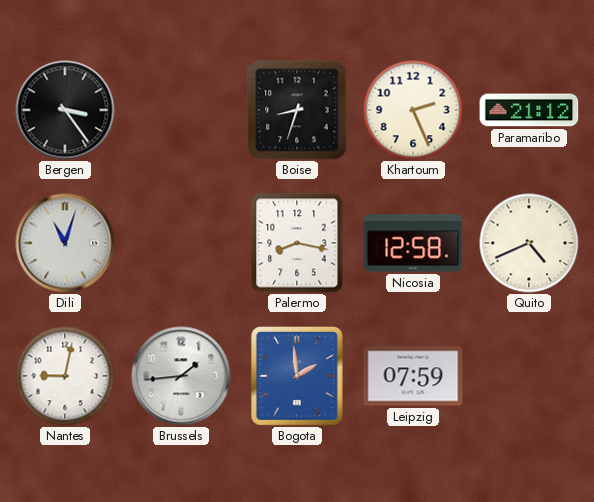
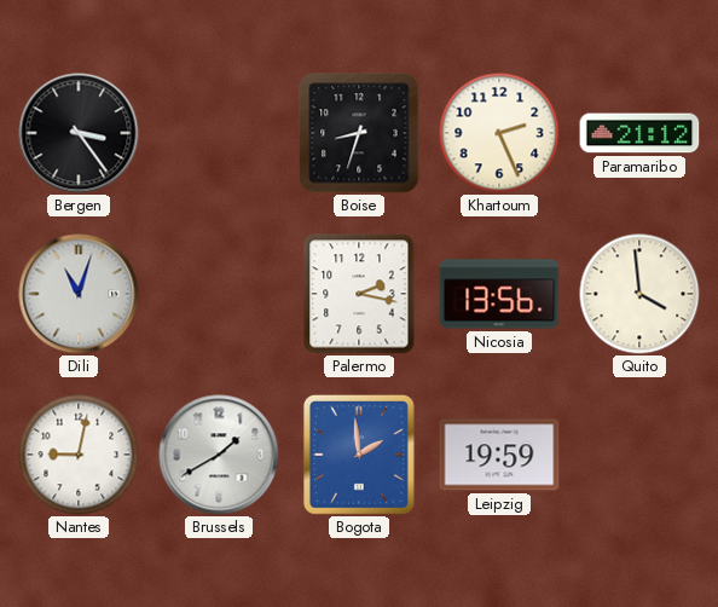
Palermo: 8:17 -> 2:17 (359, 294)
Nicosia: 12:58 -> 13:56 (499, 294)
Quito: 4:41 -> 3:59 (639, 294)
Brussels: 1:44 -> 1:40 (219, 455)
Leipzig: 07:59 -> 19:59 (499, 455)
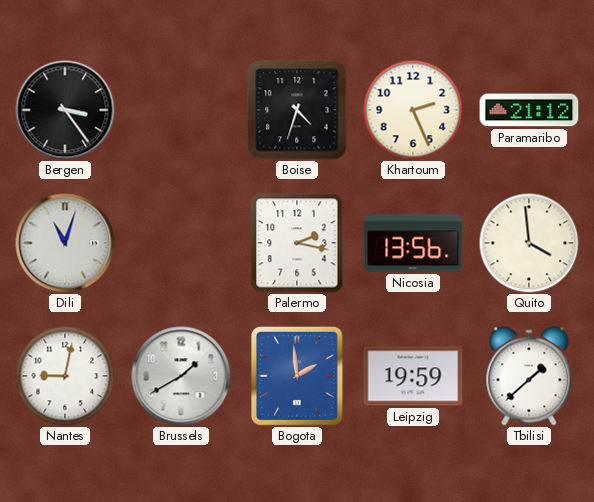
Boise: 8:33 -> 4:33 (297, 110)
Tbilisi: none -> 1:38 (529, 376)
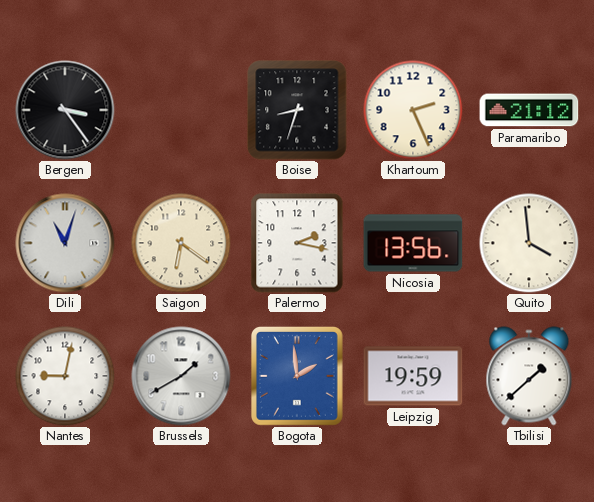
Boise: 4:33 -> 8:33 (297, 110)
Saigon: none -> 6:21 (181, 243)
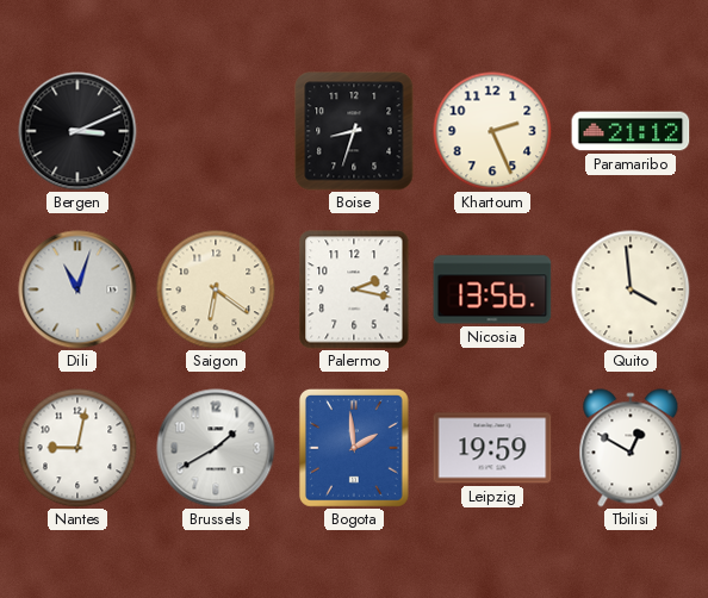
Bergen: 3:24 -> 3:11 (77, 131)
Tbilisi: 1:38 -> 12:50 (631, 448)
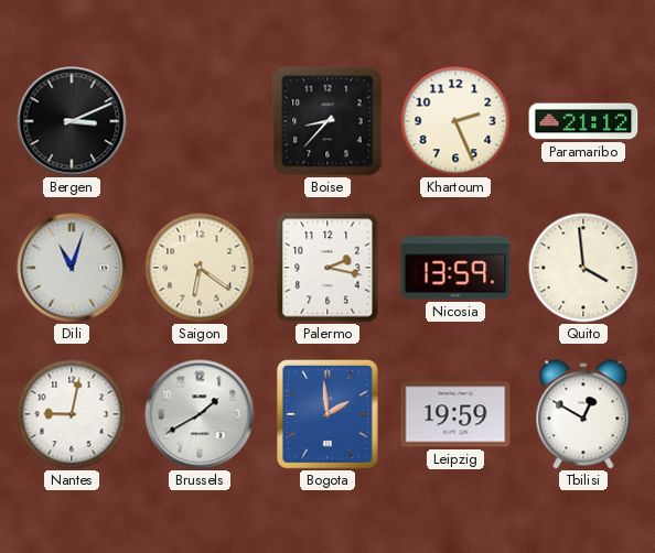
Boise: 8:33 -> 8:37 (327, 121)
Nicosia: 13:56 -> 13:59 (455, 268)
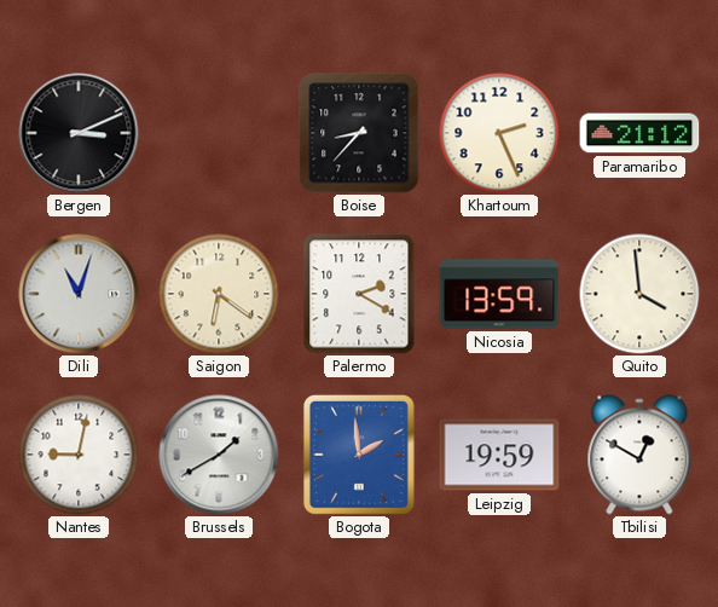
Palermo: 2:17 -> 2:20 (359, 294)
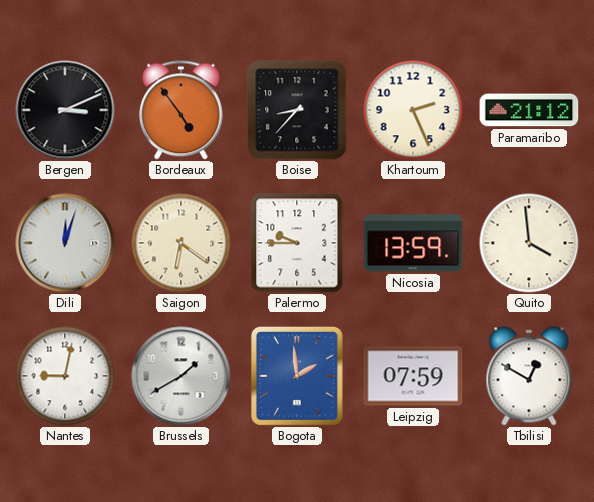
Bordeaux: none -> 4:54 (182, 110)
Dili: 11:03 -> 12:03 (65, 243)
Palermo: 2:20 -> 9:45 (297, 243)
Leipzig: 19:59 -> 07:59 (413, 376)
